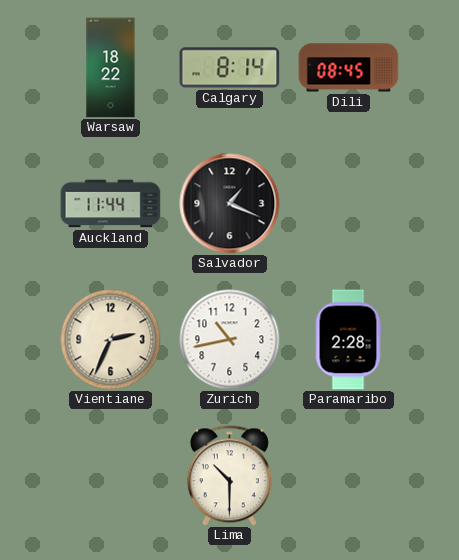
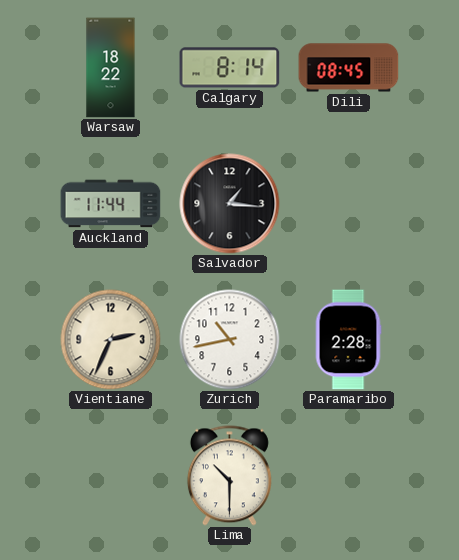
Salvador: 1:19 -> 1:16 (230, 204)
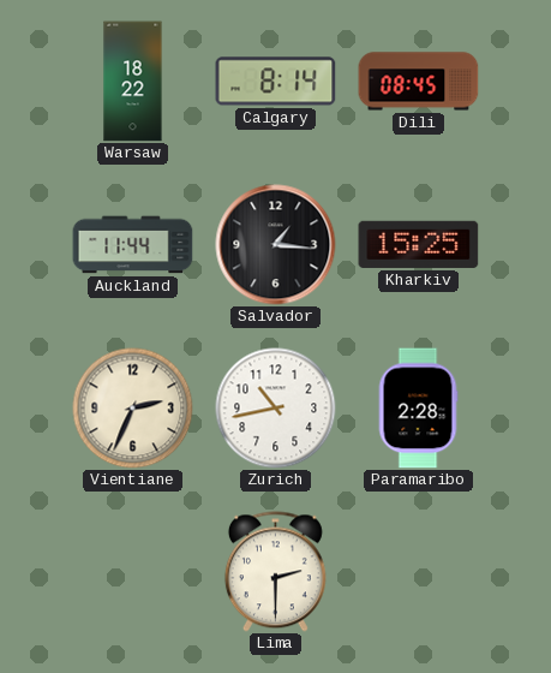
Kharkiv: none -> 15:25 (419, 244)
Lima: 10:30 -> 2:30 (275, 572)
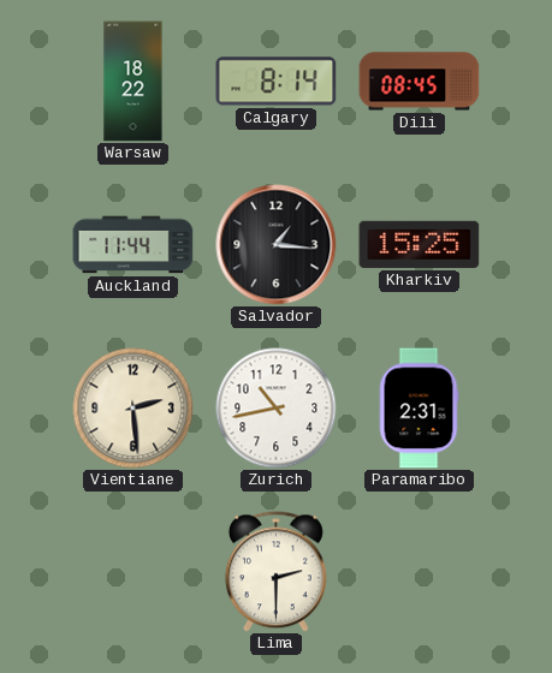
Vientiane: 2:34 -> 2:29 (133, 409)
Paramaribo: 2:28 -> 2:31 (419, 409)
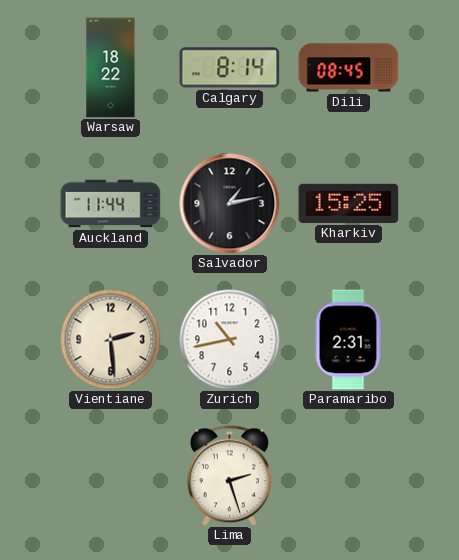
Salvador: 1:16 -> 1:13 (230, 204)
Lima: 2:30 -> 2:27 (229, 476)
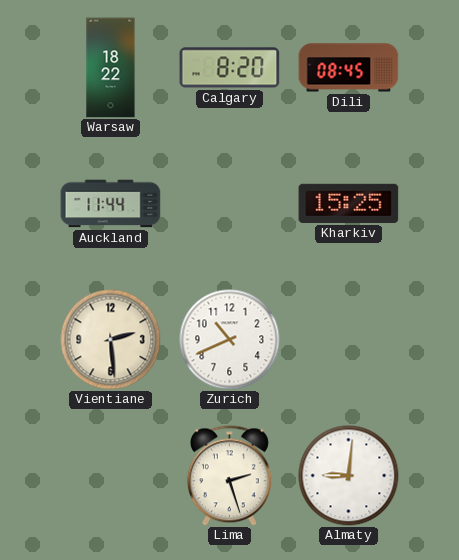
Calgary: 8:14 -> 8:20 (230, 68)
Salvador: 1:13 -> none (230, 204)
Zurich: 10:43 -> 10:41 (230, 340)
Paramaribo: 2:31 -> none (348, 340)
Almaty: none -> 9:01 (349, 476)
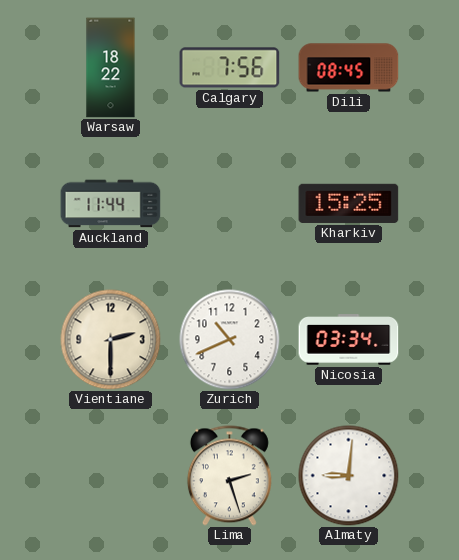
Calgary: 8:20 -> 7:56 (230, 68)
Vientiane: 2:29 -> 2:30 (111, 340)
Nicosia: none -> 03:34 (349, 340)
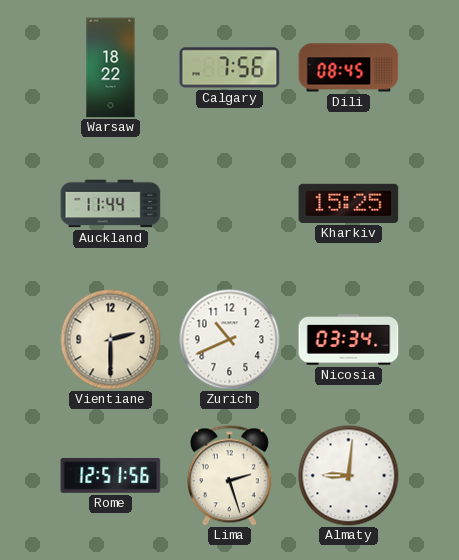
Rome: none -> 12:51 (111, 475)
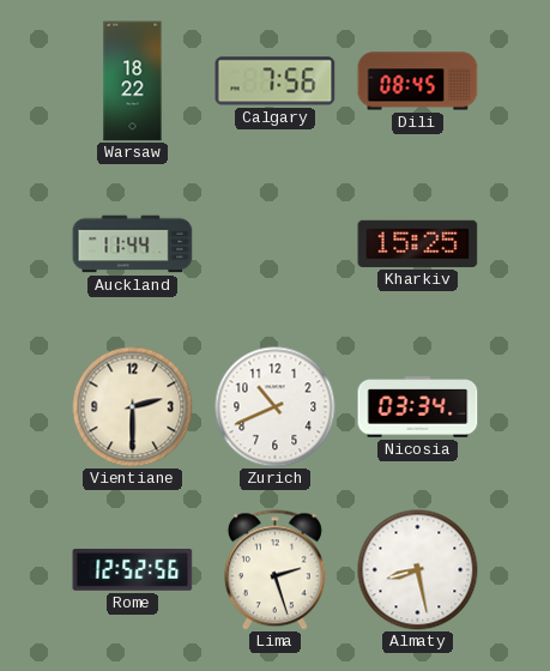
Rome: 12:51 -> 12:52 (133, 569)
Almaty: 9:01 -> 8:28 (418, 570)
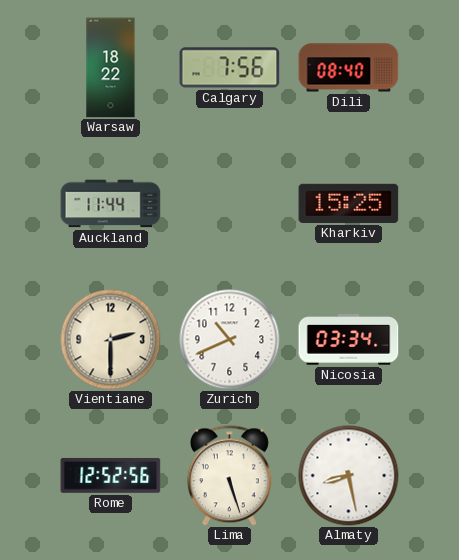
Dili: 08:45 -> 08:40 (349, 68)
Lima: 2:27 -> 5:27 (229, 476)
